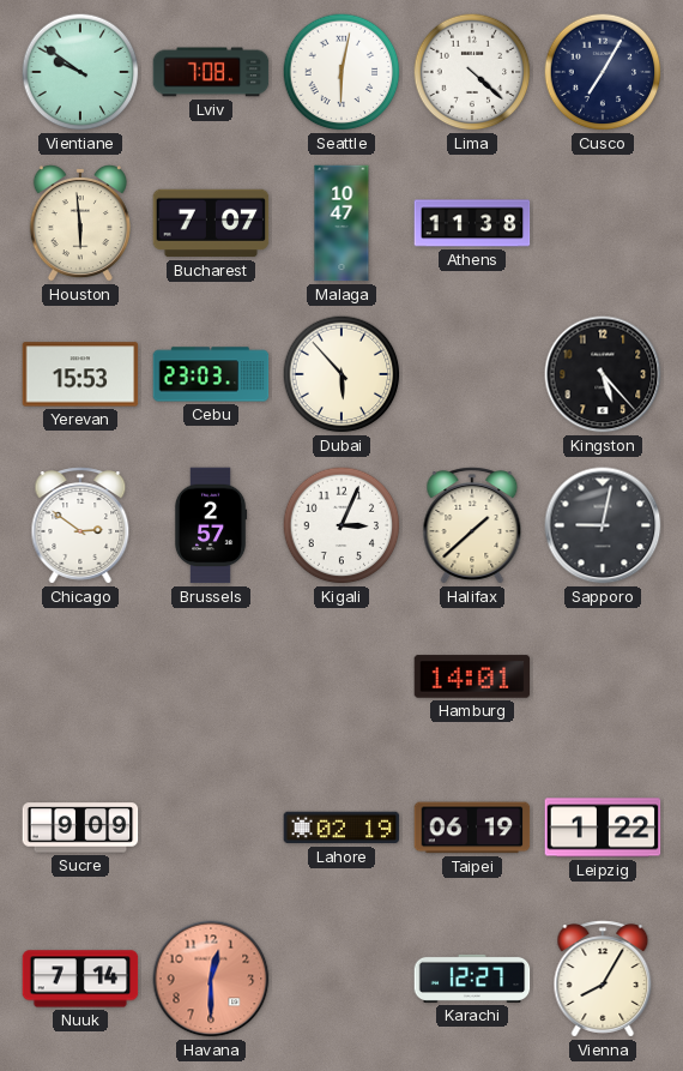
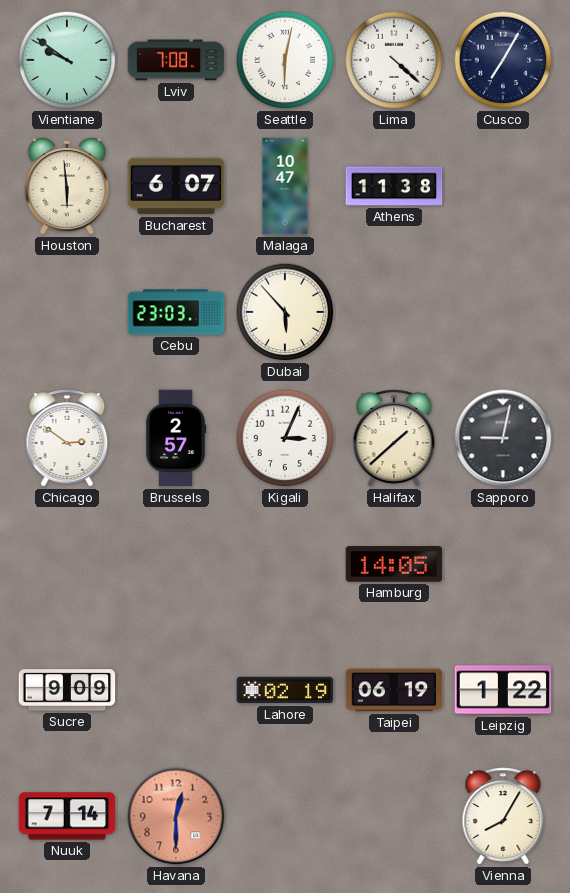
Bucharest: 7:07 -> 6:07 (176, 186)
Yerevan: 15:53 -> none (80, 374)
Kingston: 5:23 -> none (603, 374)
Hamburg: 14:01 -> 14:05 (394, 564)
Karachi: 12:27 -> none (472, 979)
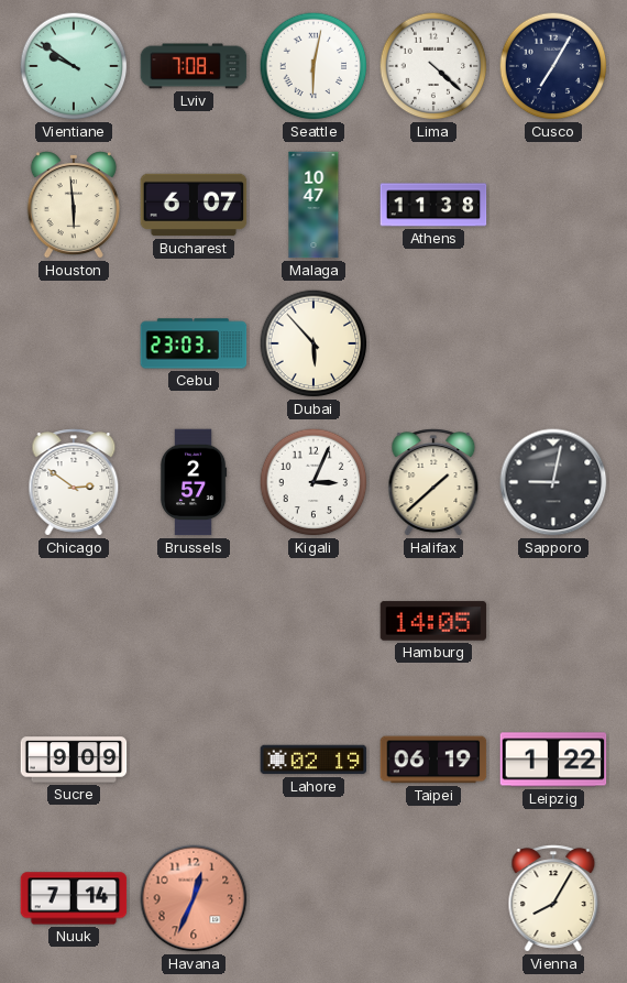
Havana: 12:30 -> 12:34 (194, 898)
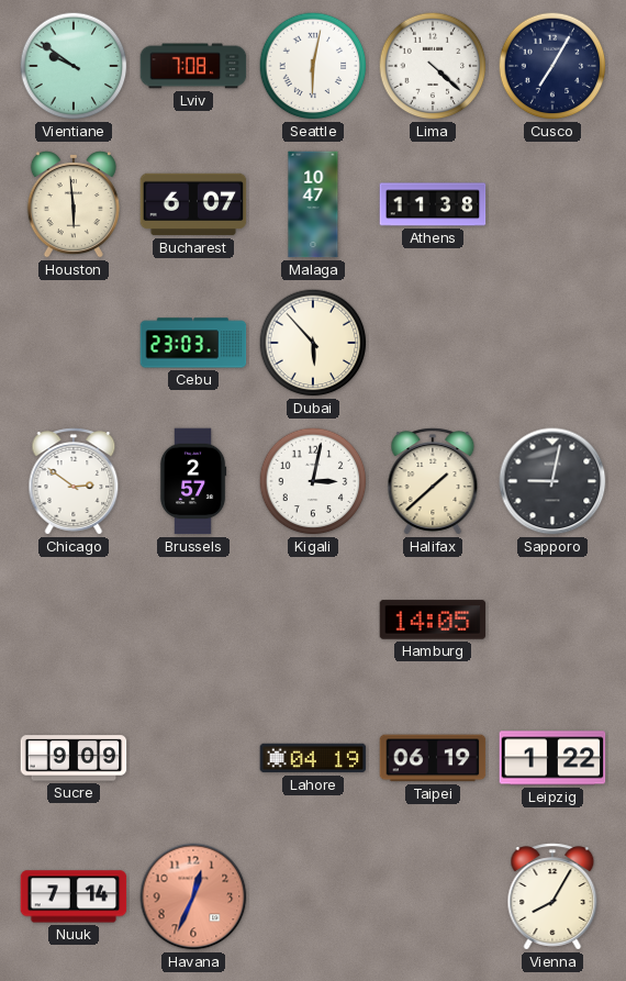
Kigali: 3:04 -> 3:02 (313, 481)
Lahore: 02:19 -> 04:19 (313, 758)
